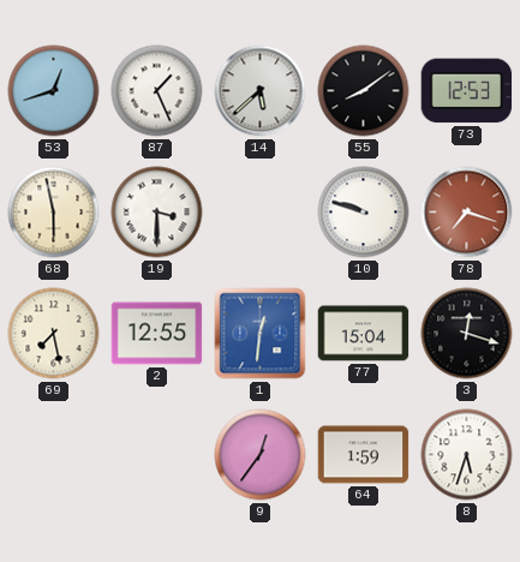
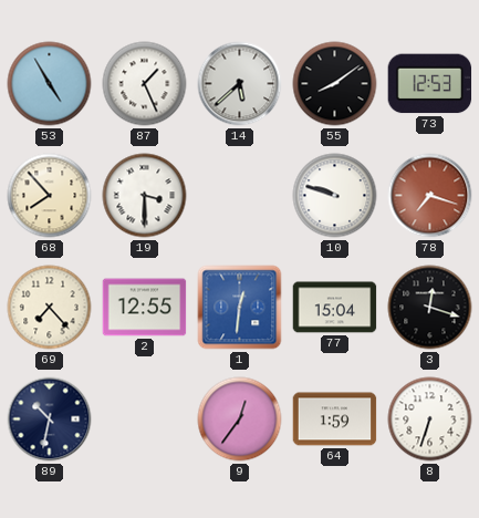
53: 12:42 -> 4:55 (50, 84)
68: 5:58 -> 7:53 (50, 196)
69: 7:28 -> 7:23 (50, 308)
89: none -> 10:32 (50, 419)
8: 5:33 -> 6:33 (430, 419)
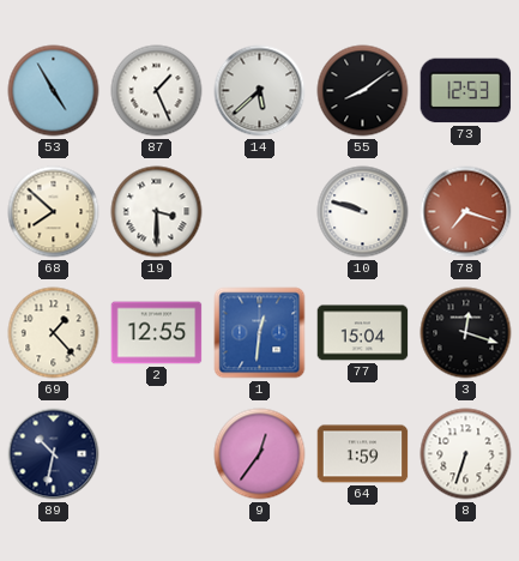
68: 7:53 -> 7:52 (54, 212)
69: 7:23 -> 1:23 (54, 333)
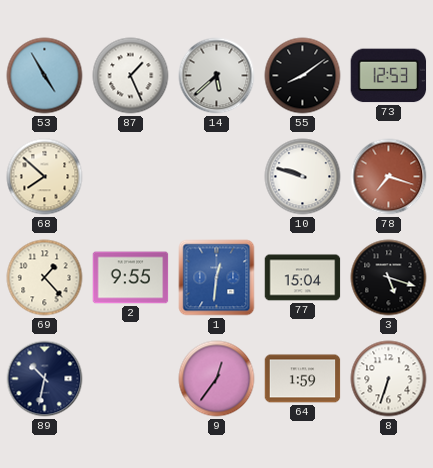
19: 3:30 -> none (157, 212)
2: 12:55 -> 9:55 (131, 278)
3: 12:18 -> 5:18 (389, 278)
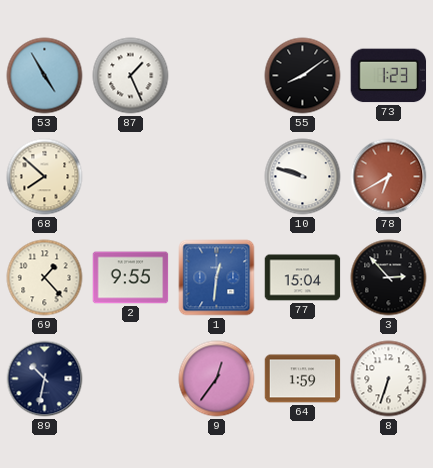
14: 5:38 -> none (217, 76)
73: 12:53 -> 1:23 (389, 76)
78: 7:18 -> 6:40 (389, 177)
3: 5:18 -> 2:53 (389, 278)
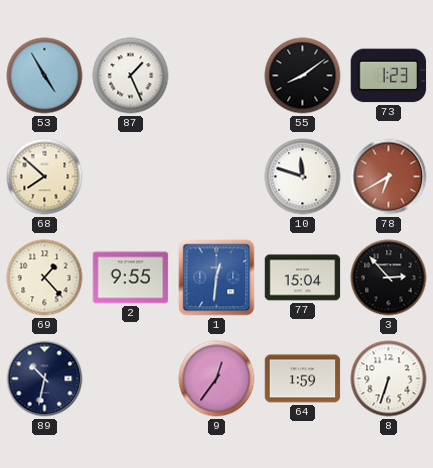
10: 9:48 -> 11:48 (303, 177)
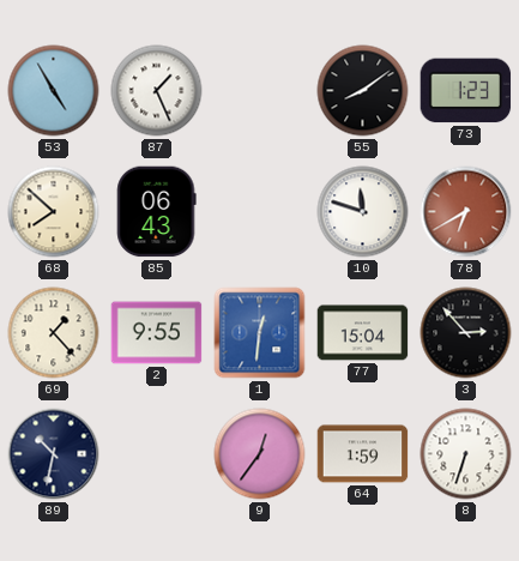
85: none -> 06:43 (157, 212)
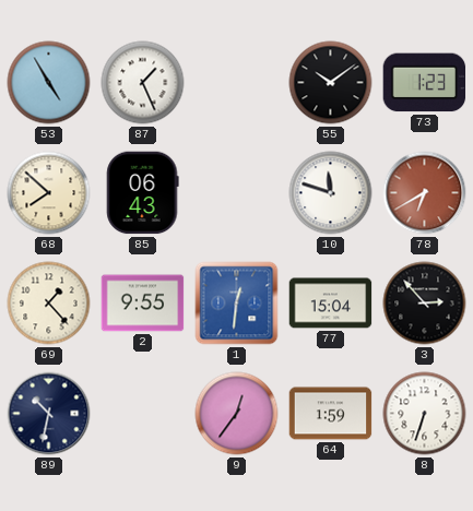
55: 8:09 -> 10:09 (331, 83)
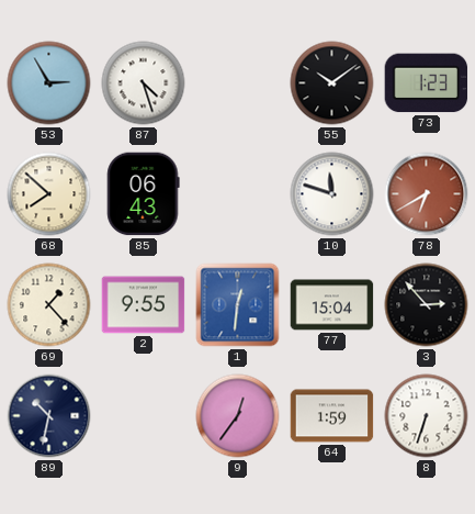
53: 4:55 -> 2:55 (49, 83)
87: 1:26 -> 4:27 (144, 83)
